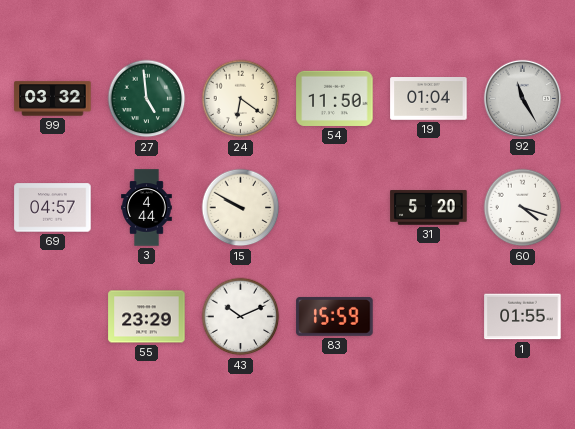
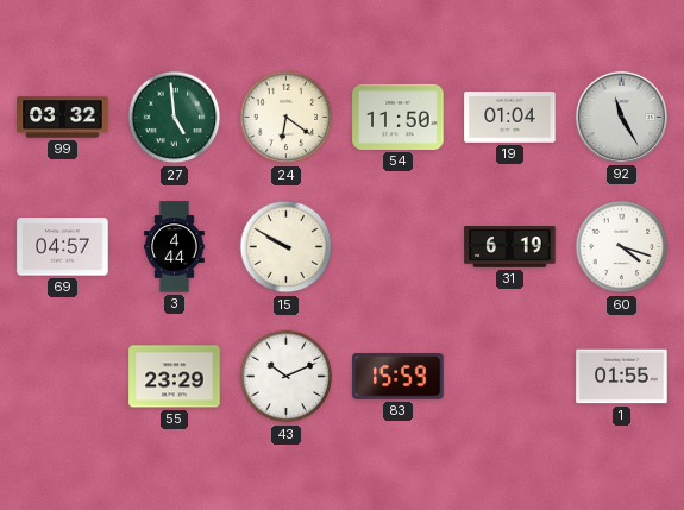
31: 5:20 -> 6:19 (510, 247)
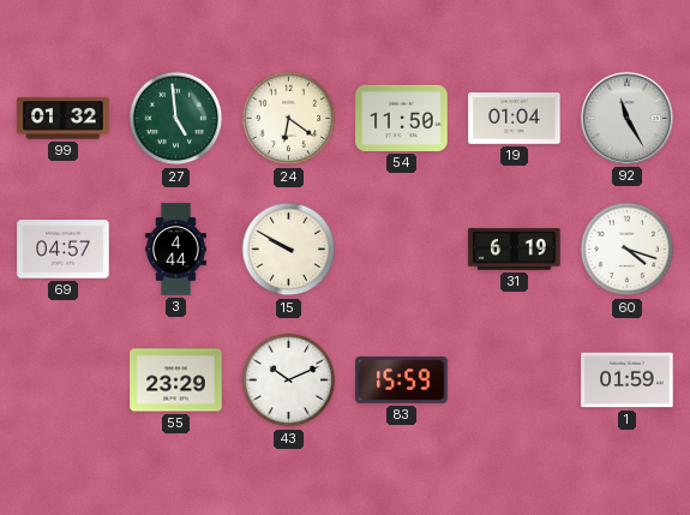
99: 03:32 -> 01:32 (64, 119)
1: 01:55 -> 01:59 (628, 381)
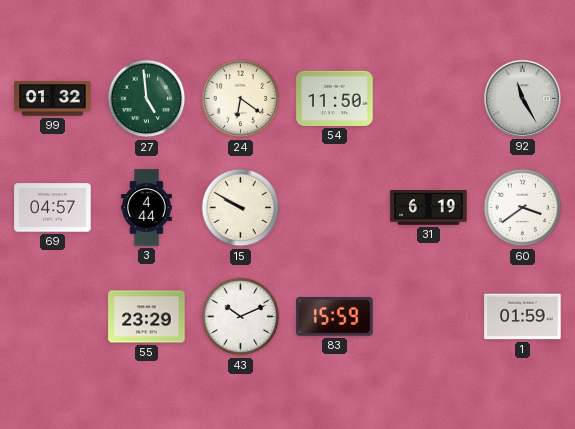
19: 01:04 -> none (515, 119)
60: 4:18 -> 3:39 (523, 208)
